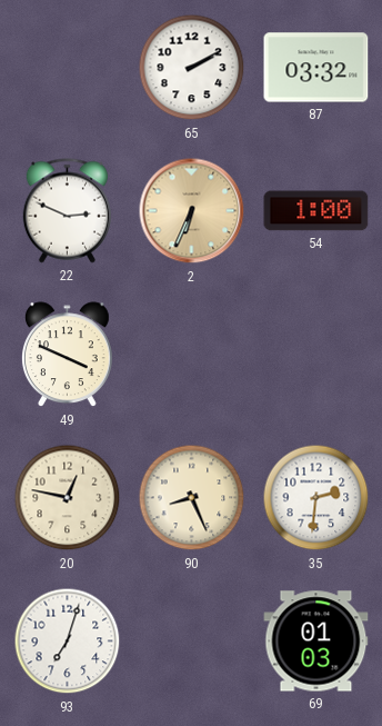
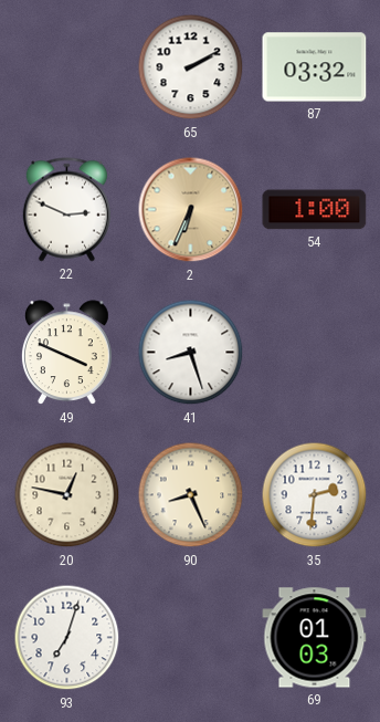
41: none -> 8:27 (191, 353)
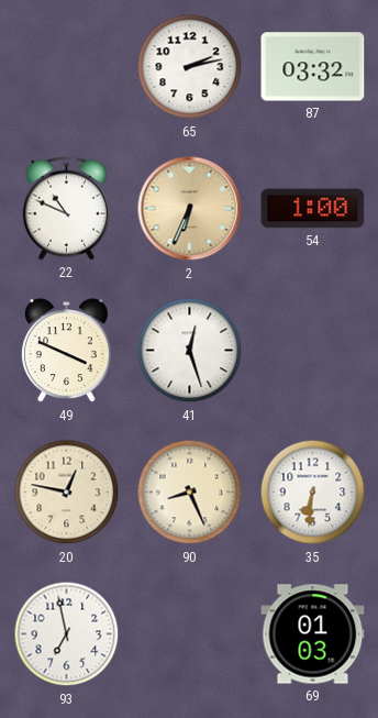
65: 2:10 -> 2:13 (190, 67)
22: 2:49 -> 10:49 (66, 209)
41: 8:27 -> 12:27 (190, 351)
35: 2:31 -> 6:31 (313, 493)
93: 7:03 -> 6:58 (67, 634)
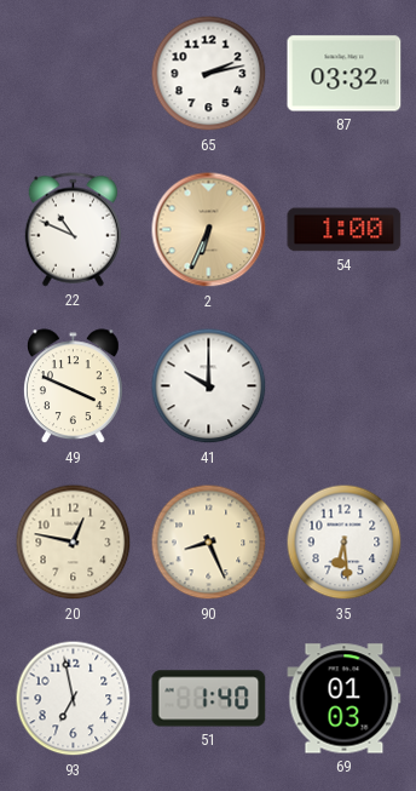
41: 12:27 -> 10:00 (209, 386)
35: 6:31 -> 6:29 (345, 543)
51: none -> 1:40 (209, 699)
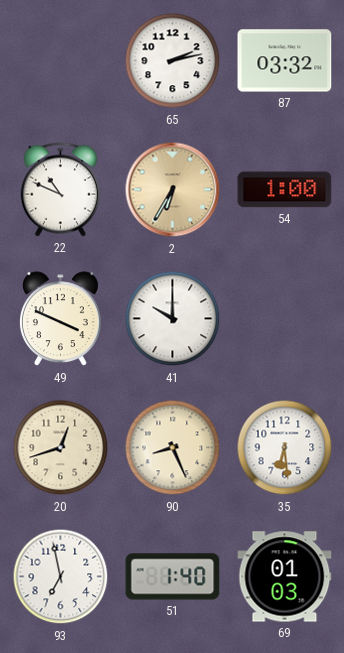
2: 6:34 -> 6:35 (173, 190)
20: 12:47 -> 12:42 (61, 448)
